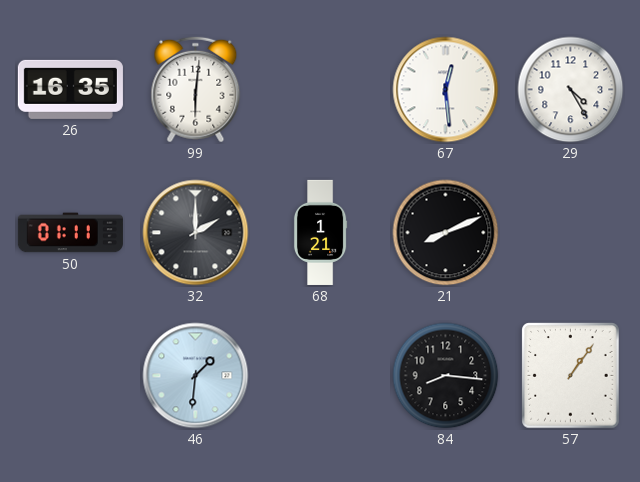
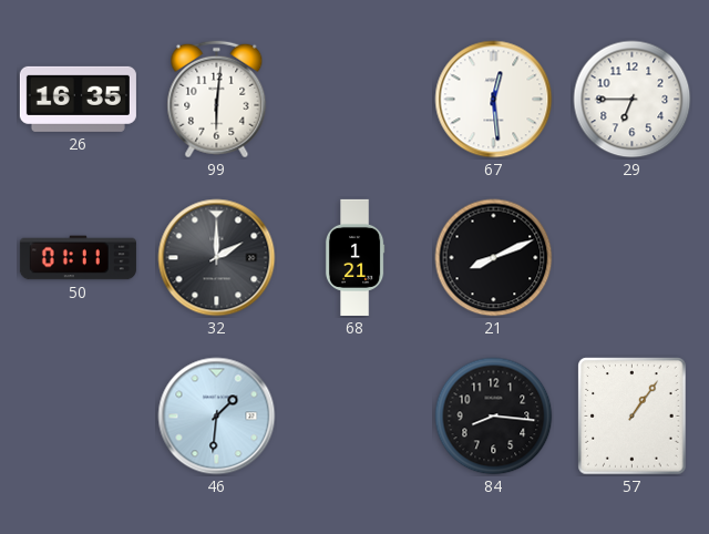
29: 4:25 -> 6:45 (633, 100)
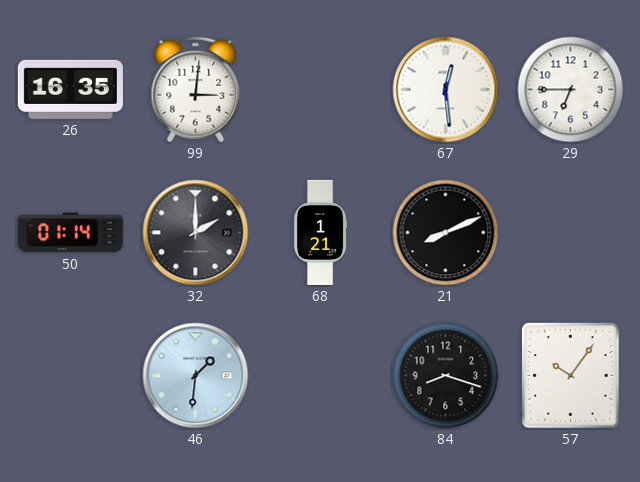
99: 6:01 -> 3:01 (196, 90)
50: 01:11 -> 01:14 (70, 233)
84: 8:16 -> 8:18 (446, 376)
57: 1:06 -> 10:06 (571, 376)
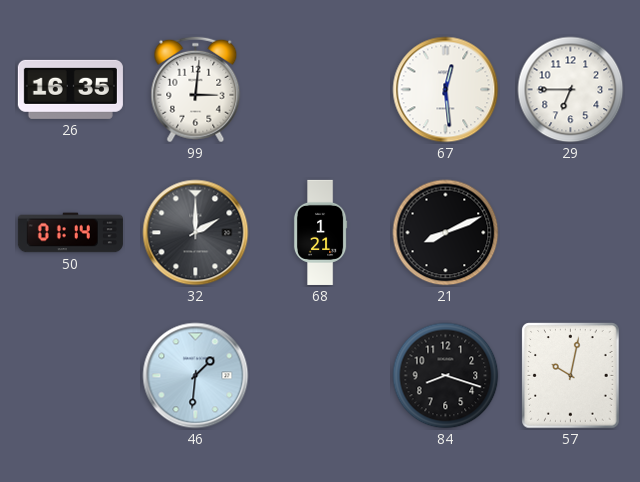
57: 10:06 -> 10:02 (571, 376)
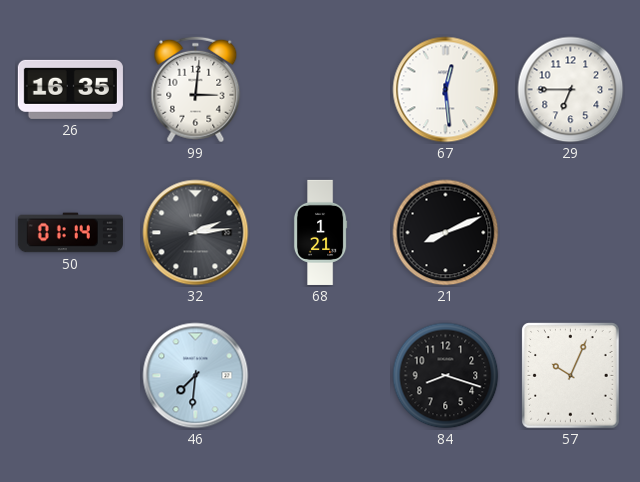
32: 2:00 -> 2:14 (196, 233)
46: 1:31 -> 7:31 (196, 376)
57: 10:02 -> 10:04 (571, 376)
